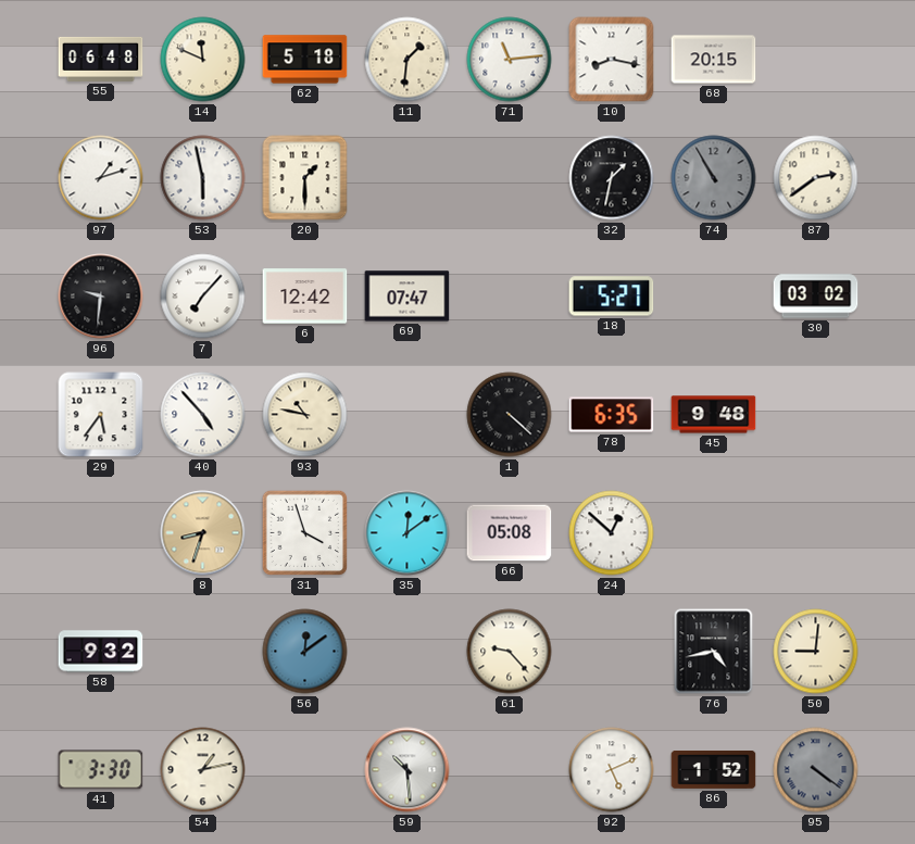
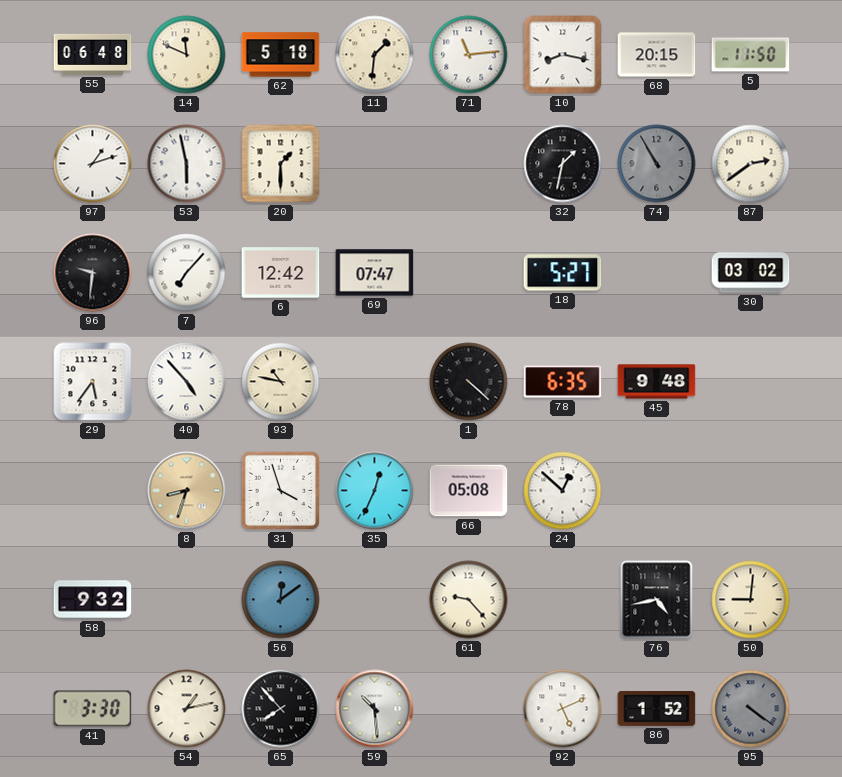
5: none -> 11:50 (751, 55)
35: 12:09 -> 12:34 (375, 491)
65: none -> 7:53 (281, 709)
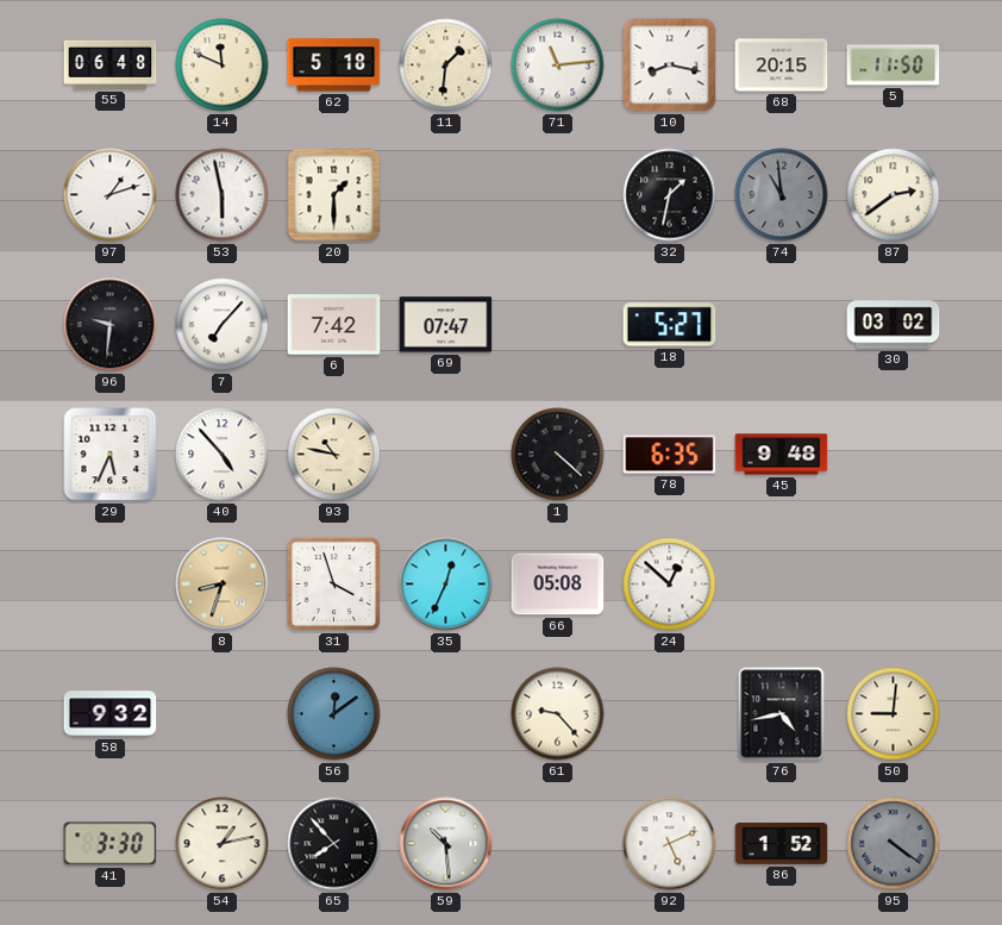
74: 10:55 -> 10:59 (782, 195)
6: 12:42 -> 7:42 (334, 325)
29: 5:36 -> 5:34 (111, 455)
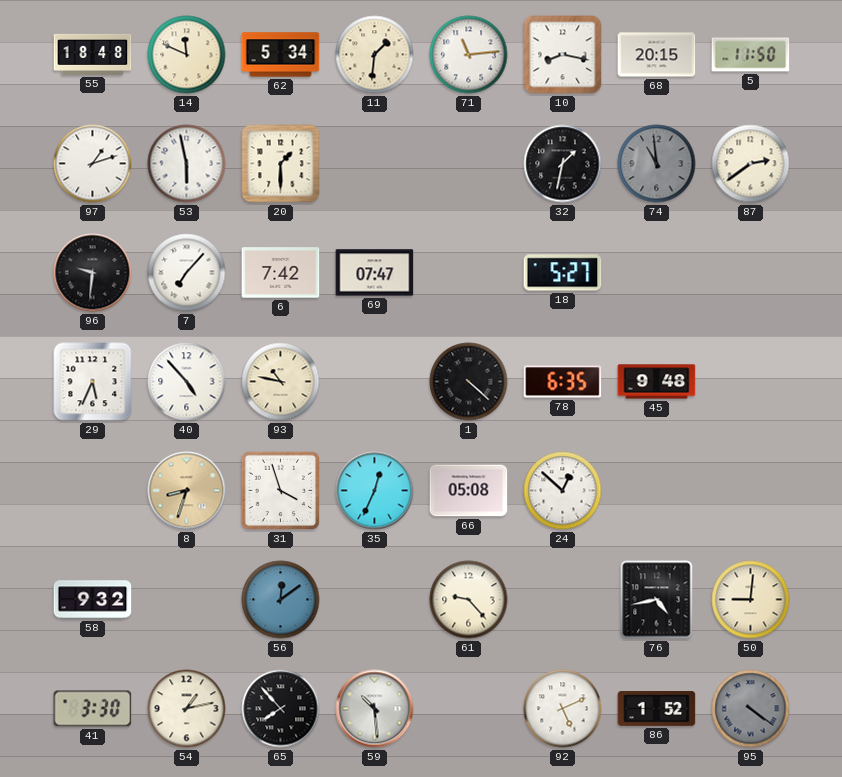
55: 06:48 -> 18:48 (93, 54)
62: 5:18 -> 5:34 (281, 55)
30: 03:02 -> none (894, 325)
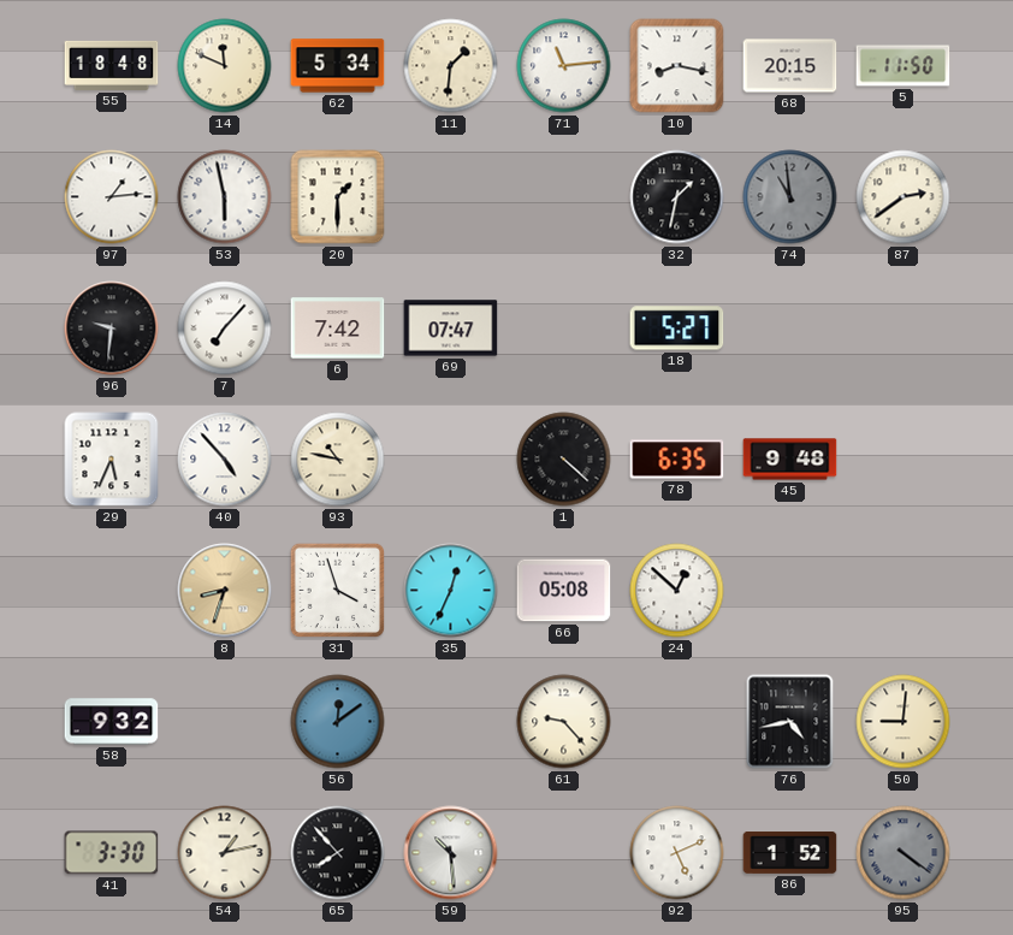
97: 1:12 -> 1:14 (112, 197)
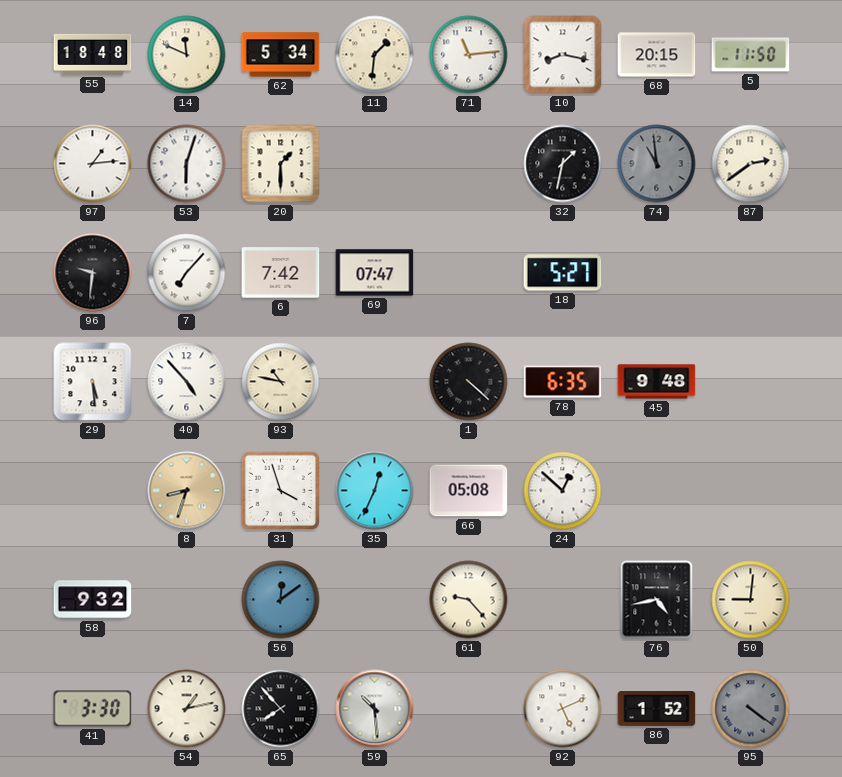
53: 5:58 -> 6:03 (187, 164)
29: 5:34 -> 5:29 (93, 382)
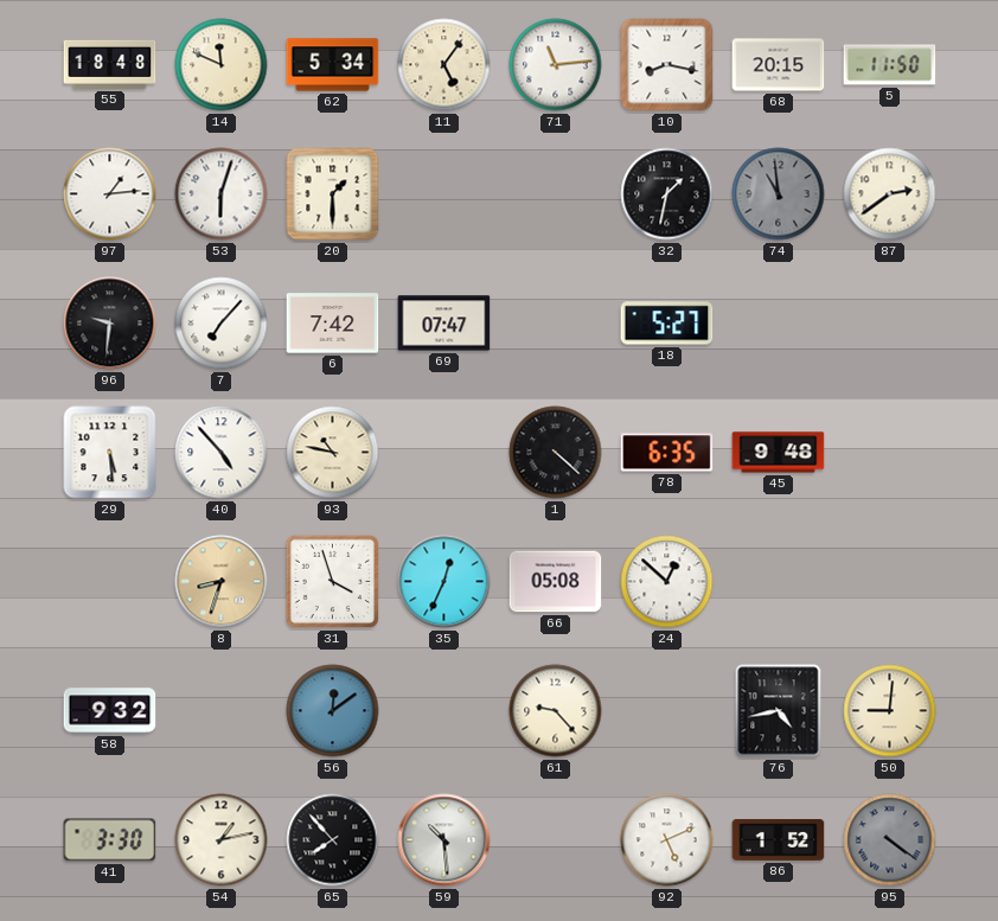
11: 1:31 -> 5:06 (444, 65)
